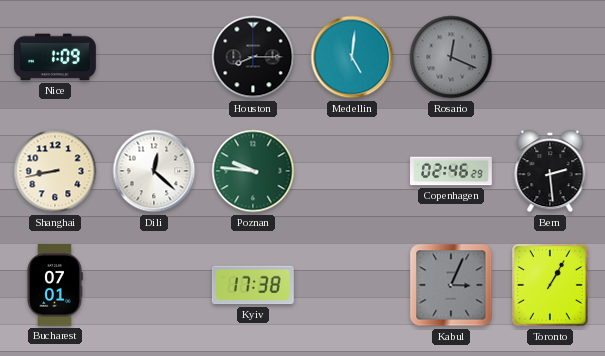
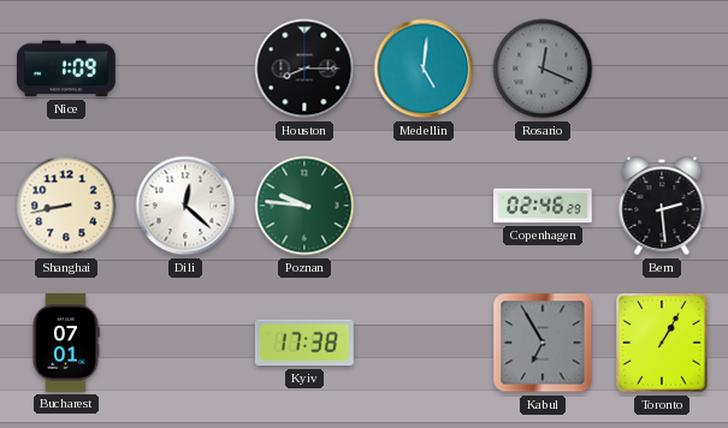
Kabul: 3:04 -> 6:55 (543, 343)
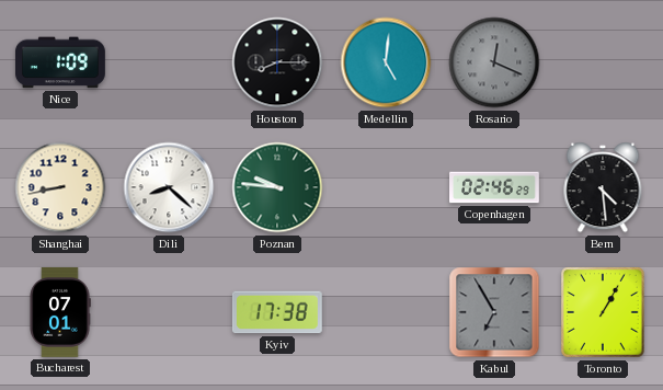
Dili: 12:22 -> 8:22 (169, 187)
Bern: 2:29 -> 4:29 (603, 187)
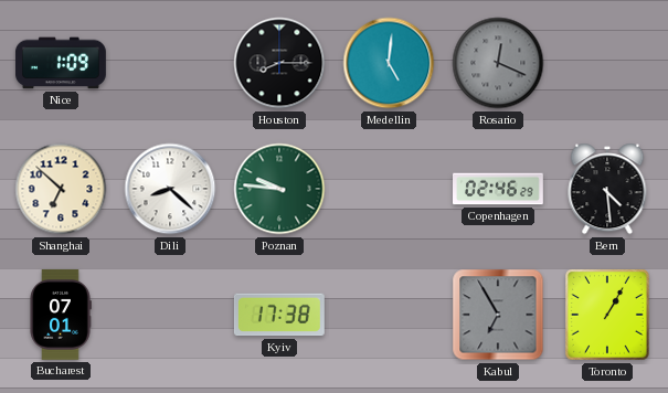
Shanghai: 8:43 -> 6:52 (61, 189)
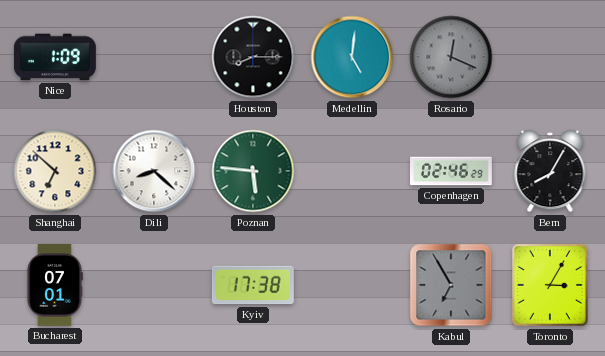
Poznan: 9:46 -> 5:46 (253, 171)
Bern: 4:29 -> 8:05 (550, 171)
Toronto: 1:05 -> 3:05 (551, 286)
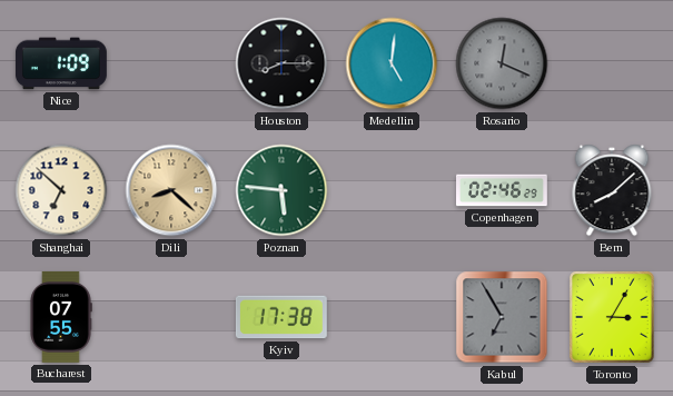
Dili dial: white -> champagne (171, 190)
Bern: 8:05 -> 8:08 (612, 190)
Bucharest: 07:01 -> 07:55 (61, 317)
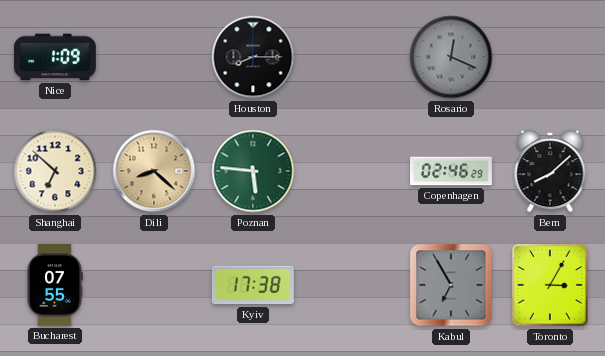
Medellin: 5:01 -> none (392, 63)
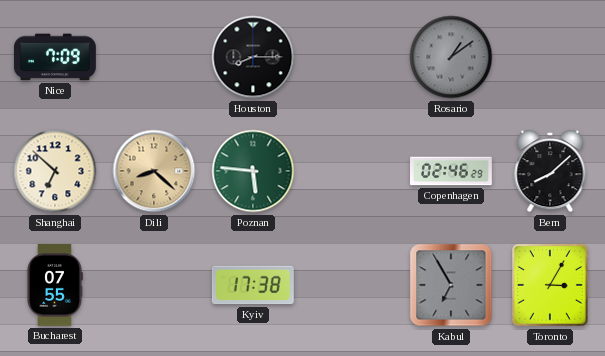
Nice: 1:09 -> 7:09 (55, 57)
Rosario: 12:19 -> 1:09 (451, 57)
